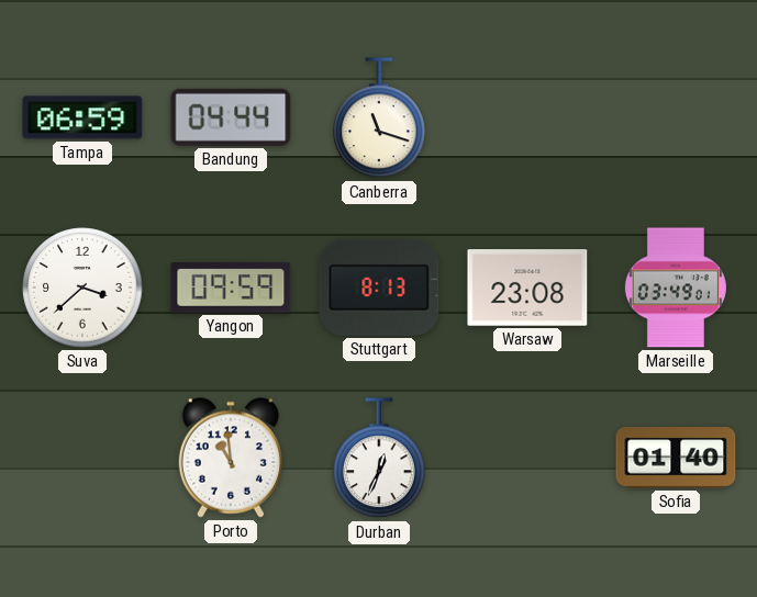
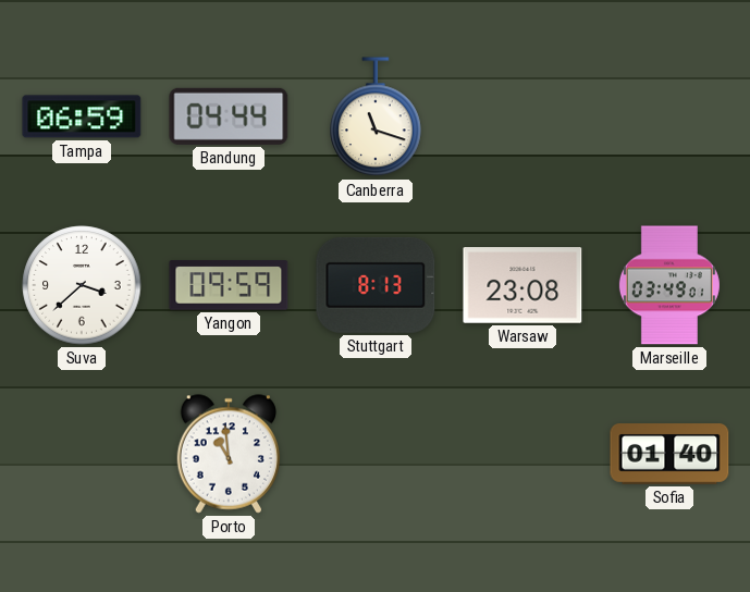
Durban: 12:34 -> none (379, 459)
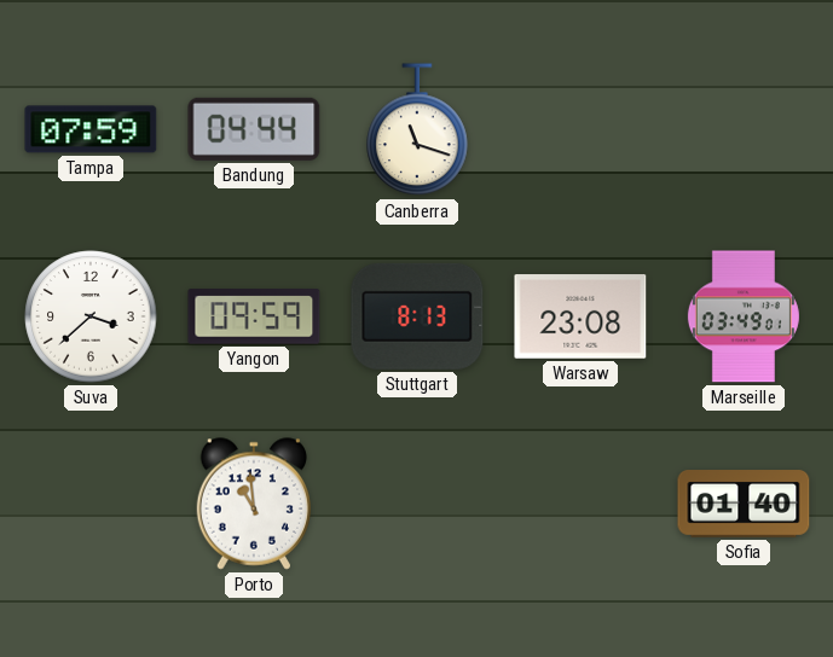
Tampa: 06:59 -> 07:59 (91, 129)
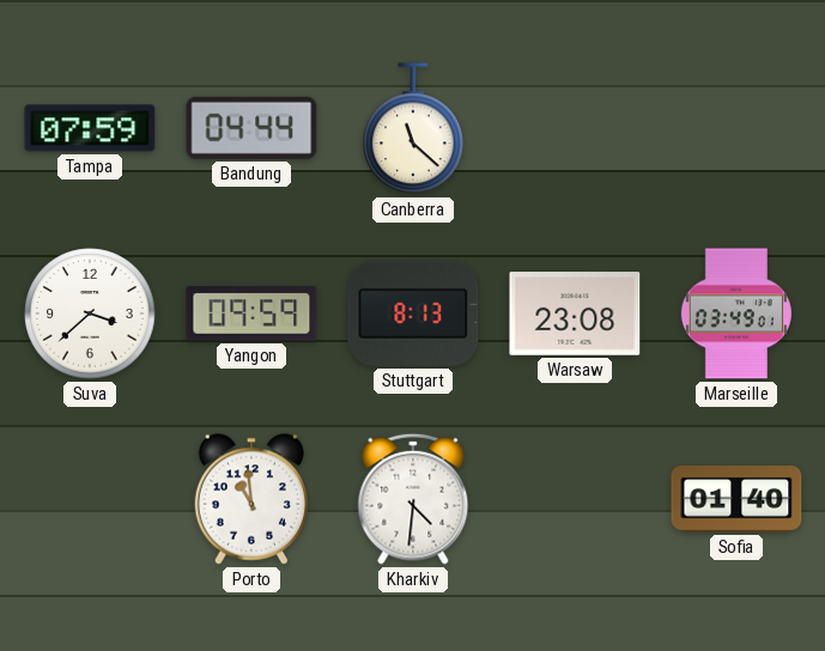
Canberra: 11:18 -> 11:22 (413, 129)
Kharkiv: none -> 4:31 (413, 499)
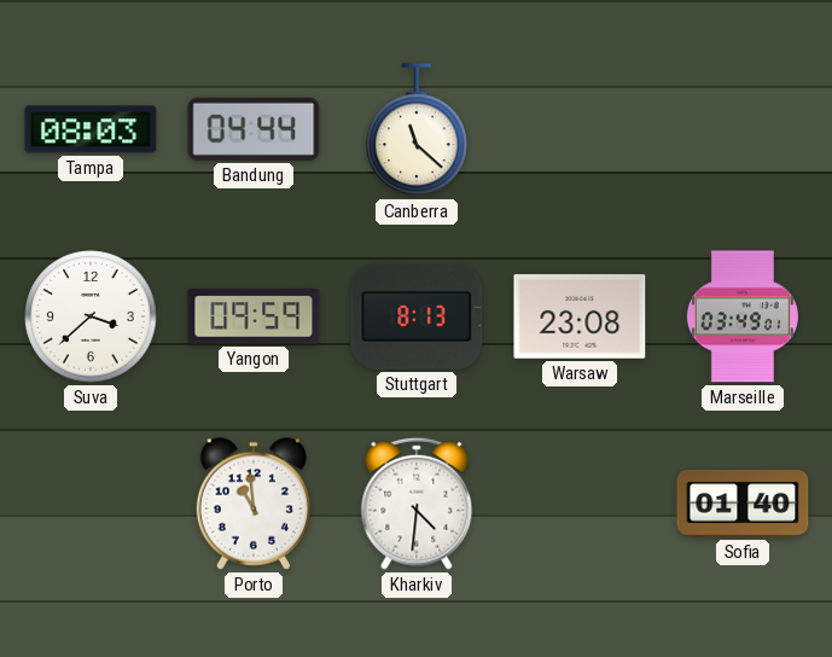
Tampa: 07:59 -> 08:03 (91, 129)
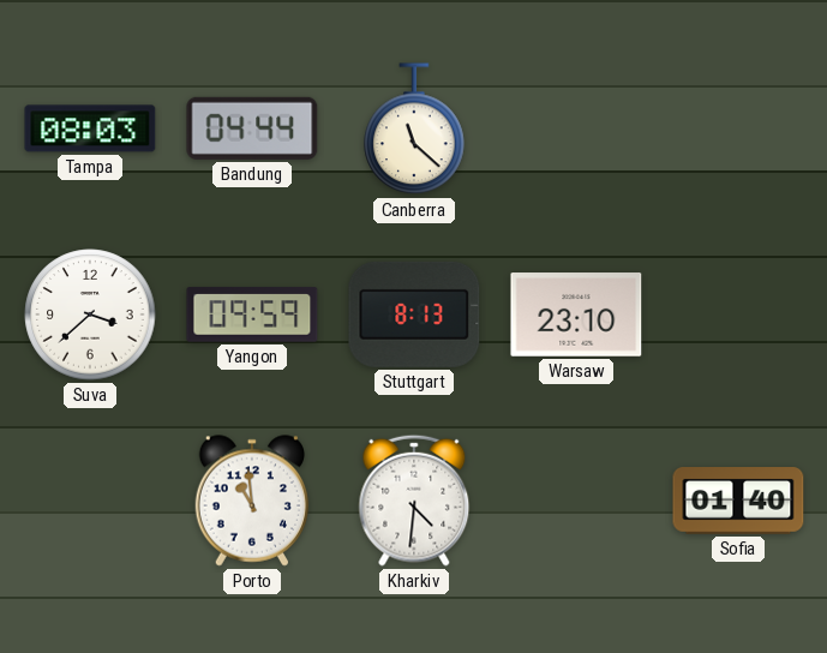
Warsaw: 23:08 -> 23:10 (576, 314)
Marseille: 03:49 -> none (743, 316)
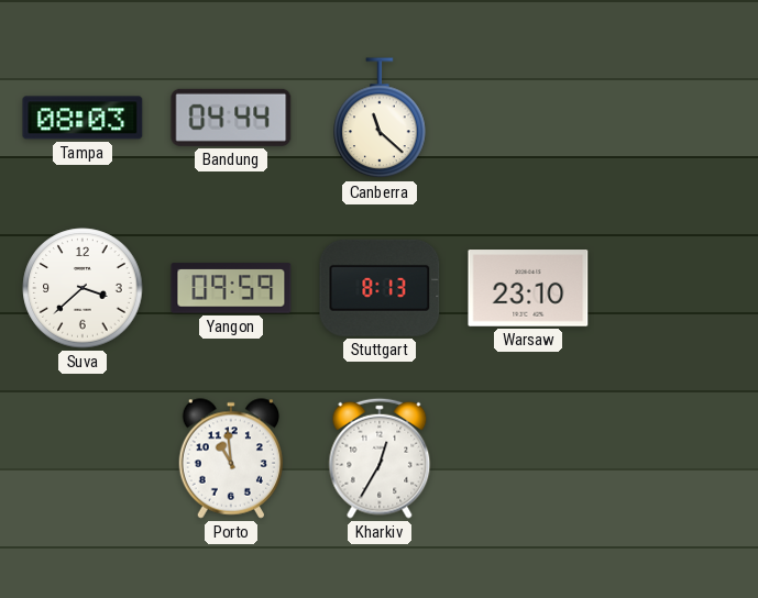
Kharkiv: 4:31 -> 12:35 (380, 458)
Sofia: 01:40 -> none (738, 501)
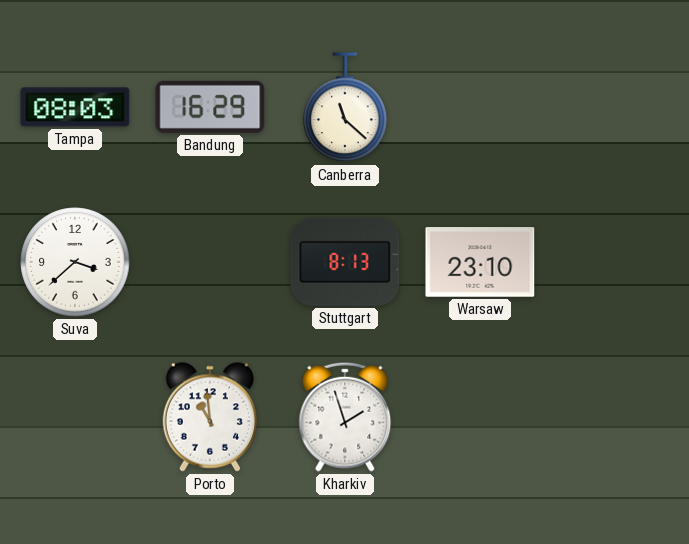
Bandung: 04:44 -> 16:29 (210, 107)
Yangon: 09:59 -> none (231, 288)
Kharkiv: 12:35 -> 1:57 (345, 417)
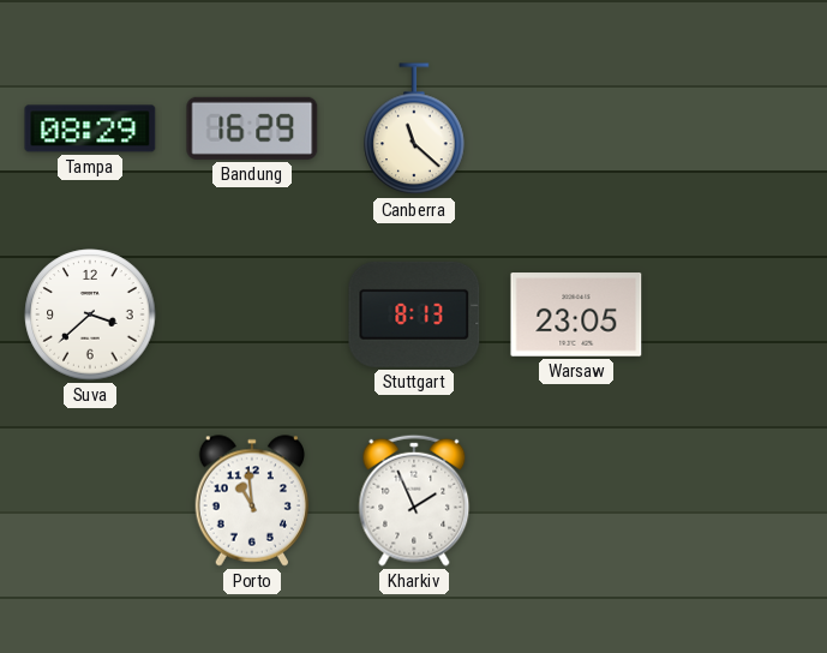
Tampa: 08:03 -> 08:29 (90, 128)
Warsaw: 23:10 -> 23:05 (576, 314)
Kharkiv: 1:57 -> 1:56 (414, 501)
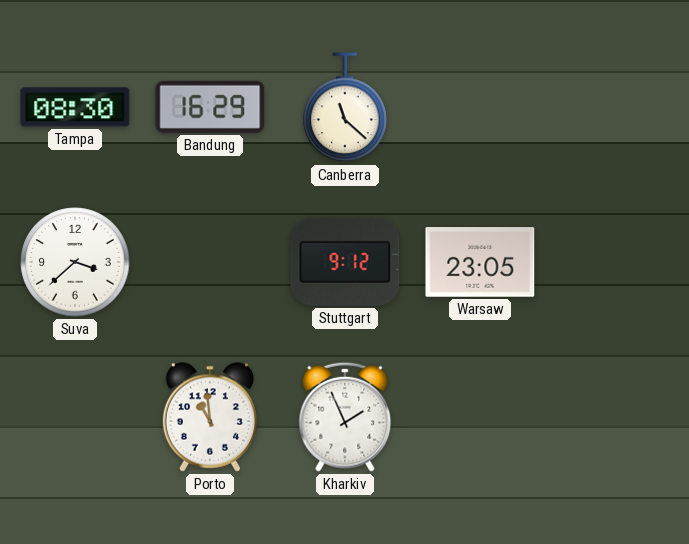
Tampa: 08:29 -> 08:30 (75, 107)
Stuttgart: 8:13 -> 9:12 (345, 262)
